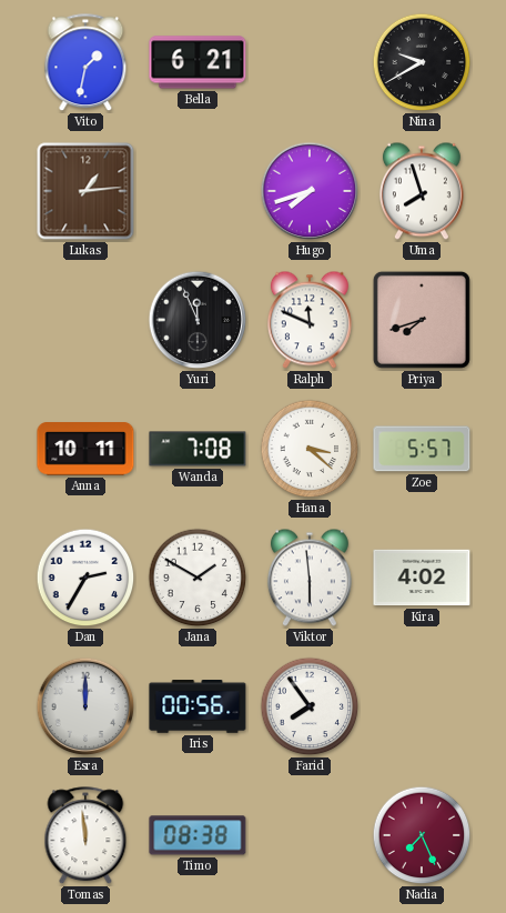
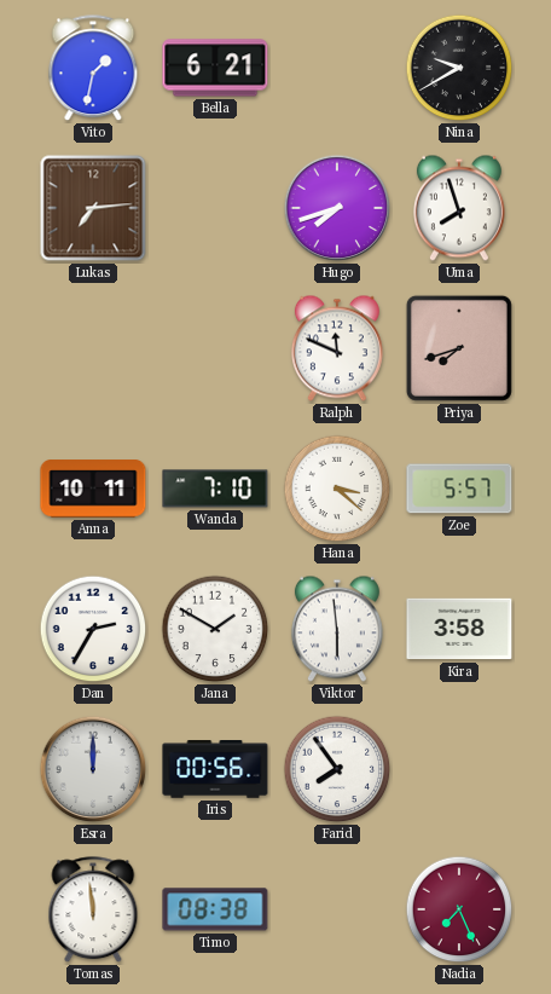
Lukas: 1:14 -> 7:14 (93, 208)
Yuri: 11:56 -> none (198, 320)
Wanda: 7:08 -> 7:10 (215, 489)
Kira: 4:02 -> 3:58 (459, 629)
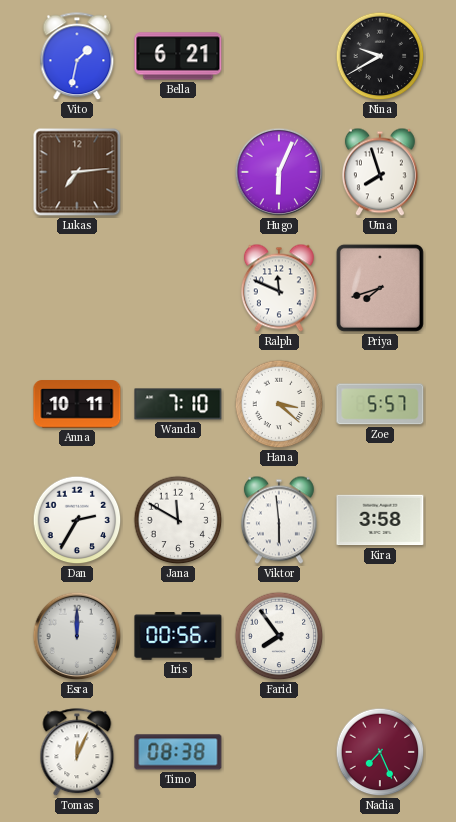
Hugo: 7:42 -> 6:04 (279, 172)
Jana: 1:50 -> 11:50 (178, 520)
Tomas: 11:59 -> 12:04 (77, 753)
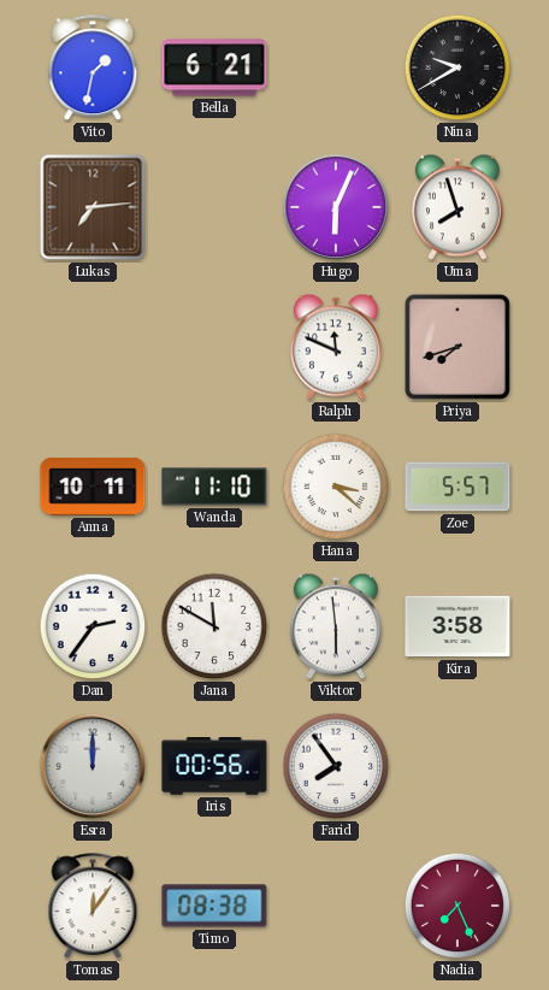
Wanda: 7:10 -> 11:10 (214, 487)
Dan: 2:35 -> 2:36 (93, 626)
Tomas: 12:04 -> 12:06 (93, 907)
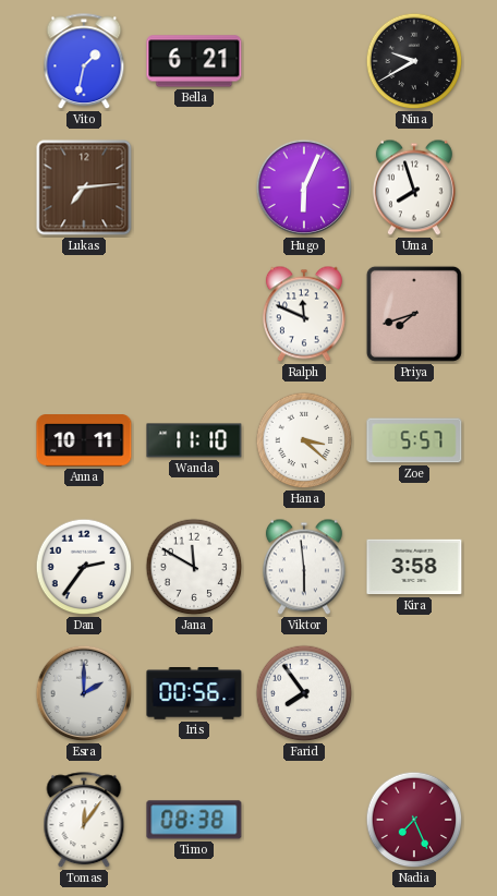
Esra: 12:00 -> 2:00 (84, 693)
